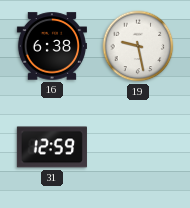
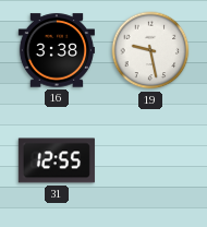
16: 6:38 -> 3:38 (57, 50)
31: 12:59 -> 12:55 (57, 160)
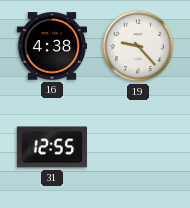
16: 3:38 -> 4:38 (52, 46)
19: 9:28 -> 9:23 (138, 46)
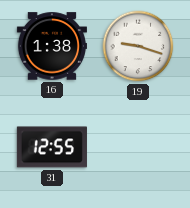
16: 4:38 -> 1:38 (52, 46)
19: 9:23 -> 9:18 (138, 46)
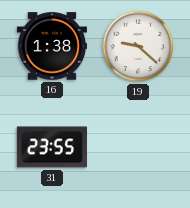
19: 9:18 -> 9:22 (138, 46)
31: 12:55 -> 23:55 (52, 147)
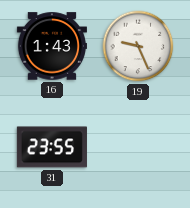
16: 1:38 -> 1:43 (52, 46)
19: 9:22 -> 9:26 (138, 46)
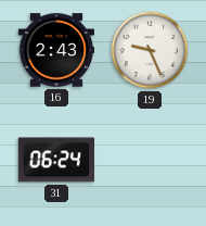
16: 1:43 -> 2:43 (56, 50)
31: 23:55 -> 06:24 (56, 160)
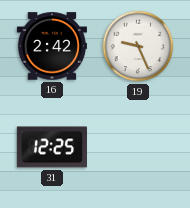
16: 2:43 -> 2:42 (52, 46)
31: 06:24 -> 12:25 (52, 147)
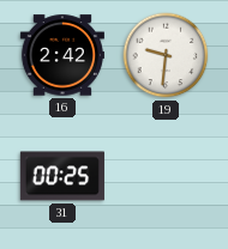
19: 9:26 -> 9:31 (166, 55)
31: 12:25 -> 00:25 (62, 176)
